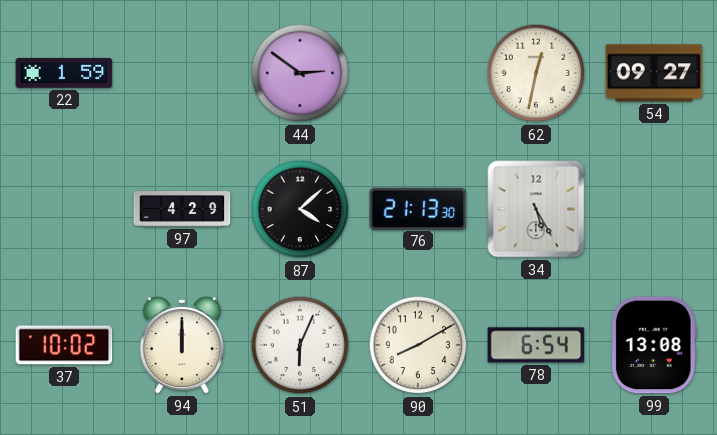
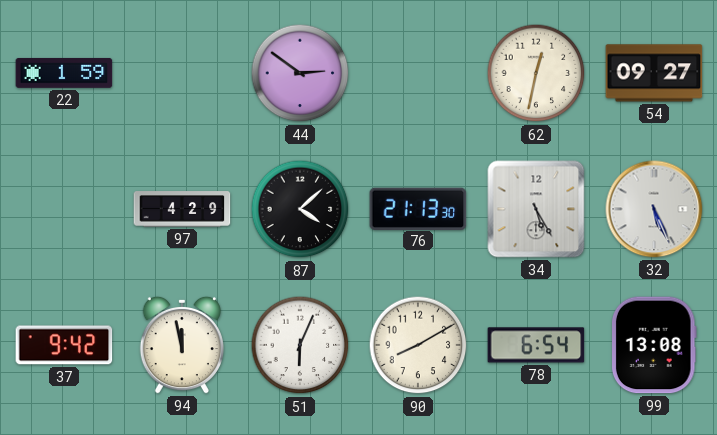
32: none -> 5:26 (654, 209)
37: 10:02 -> 9:42 (64, 345)
94: 12:00 -> 11:58 (182, 345)
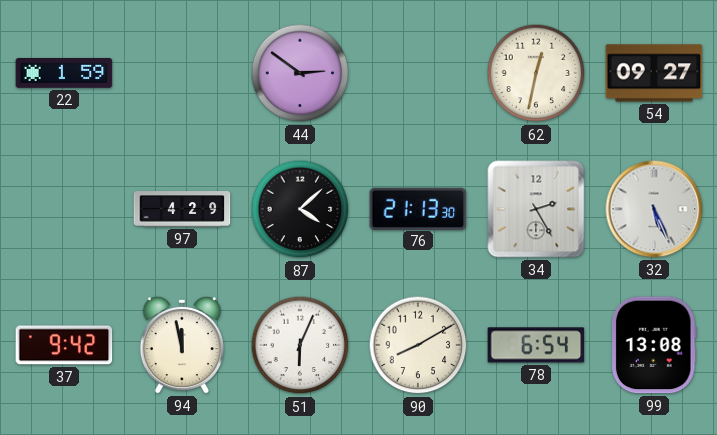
34: 5:25 -> 2:25 (536, 209)
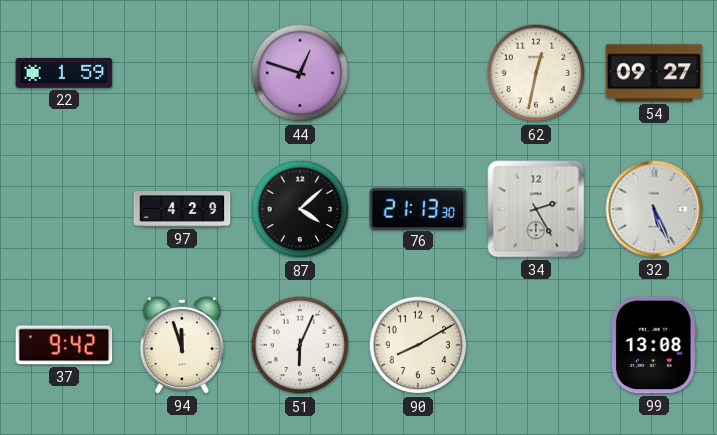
44: 2:51 -> 12:48 (300, 73)
94: 11:58 -> 11:57 (182, 345)
78: 6:54 -> none (536, 345)
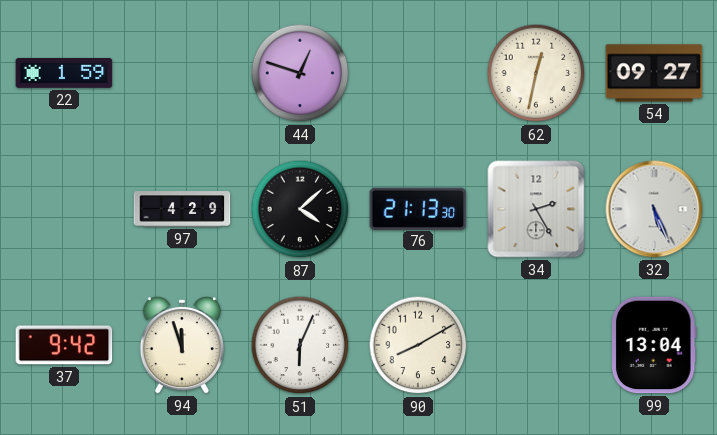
99: 13:08 -> 13:04 (654, 345)
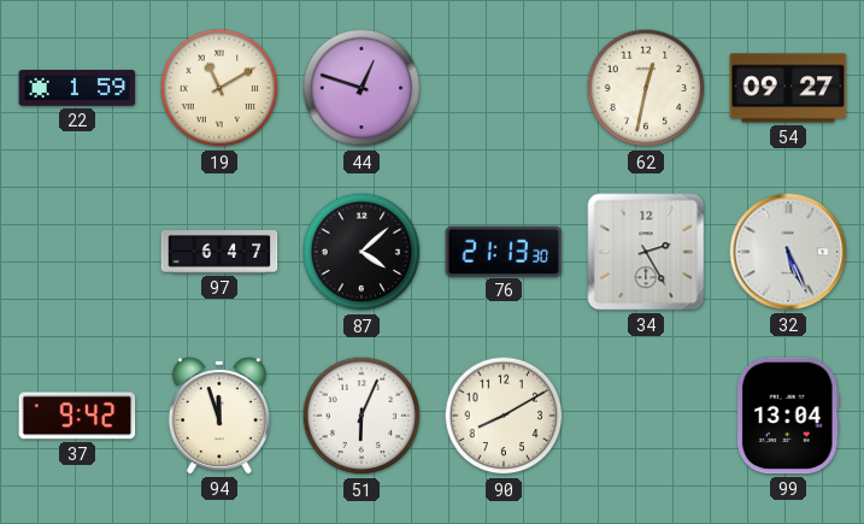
19: none -> 11:10 (219, 88)
97: 4:29 -> 6:47 (219, 252)
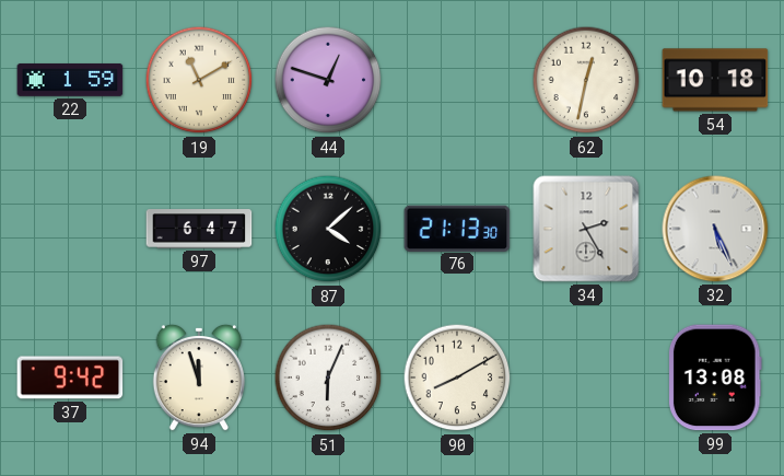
54: 09:27 -> 10:18 (715, 80)
99: 13:04 -> 13:08 (715, 378)
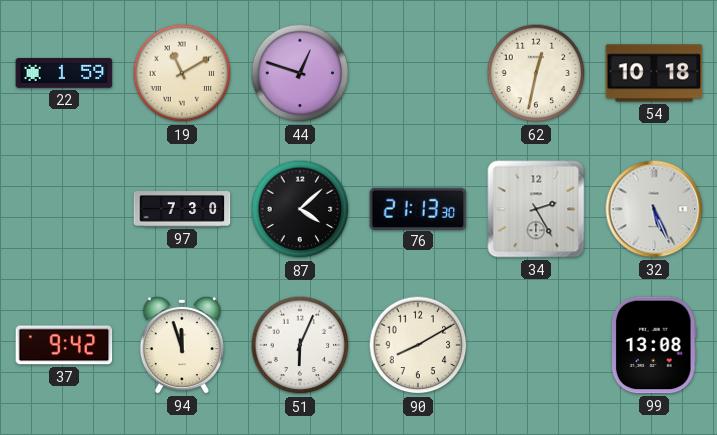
97: 6:47 -> 7:30 (182, 209)
